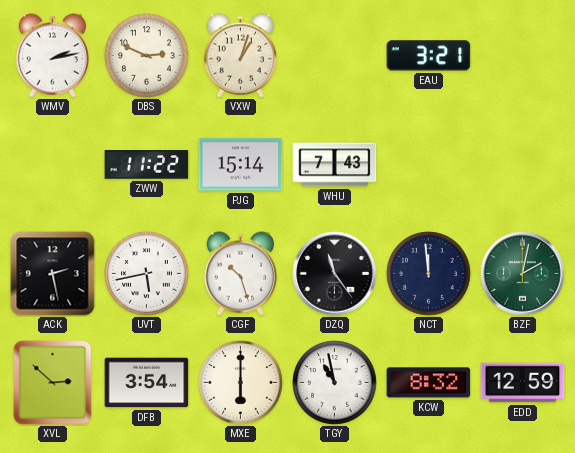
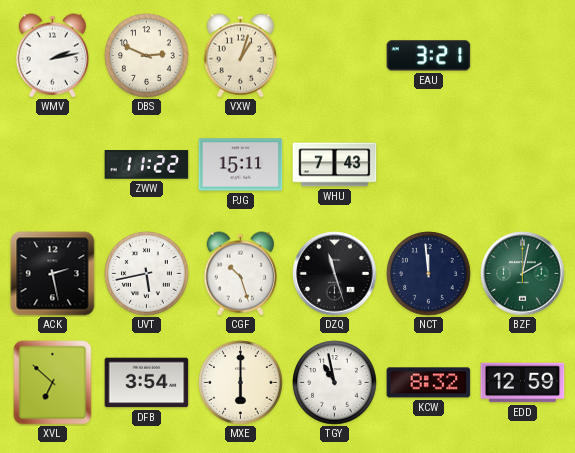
PJG: 15:14 -> 15:11 (241, 165)
DZQ: 11:24 -> 11:27 (335, 274)
XVL: 2:52 -> 6:52 (53, 383)
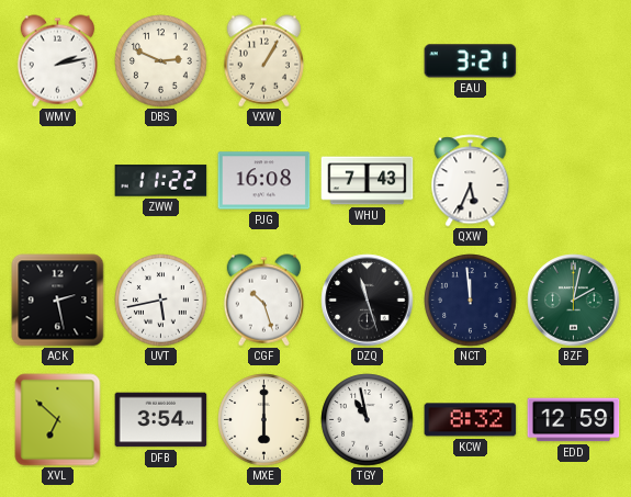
VXW: 1:03 -> 1:05 (263, 61)
PJG: 15:11 -> 16:08 (264, 181)
QXW: none -> 5:34 (471, 181)
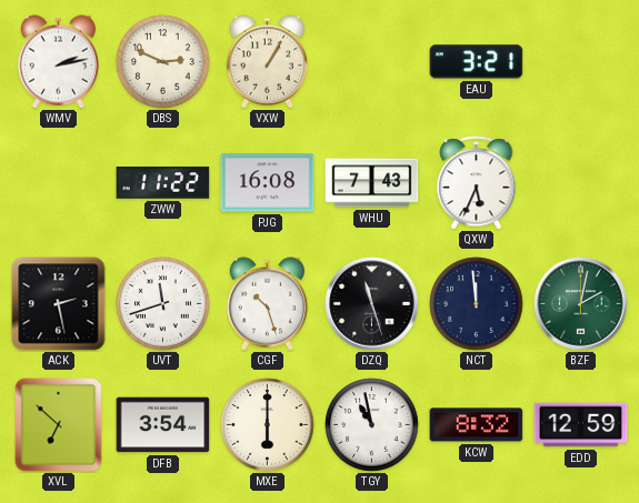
UVT: 5:43 -> 11:42 (163, 304)
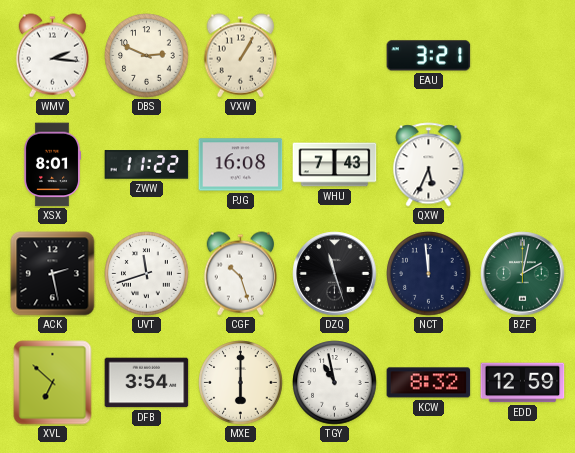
WMV: 2:13 -> 2:16 (52, 56)
XSX: none -> 8:01 (52, 165)
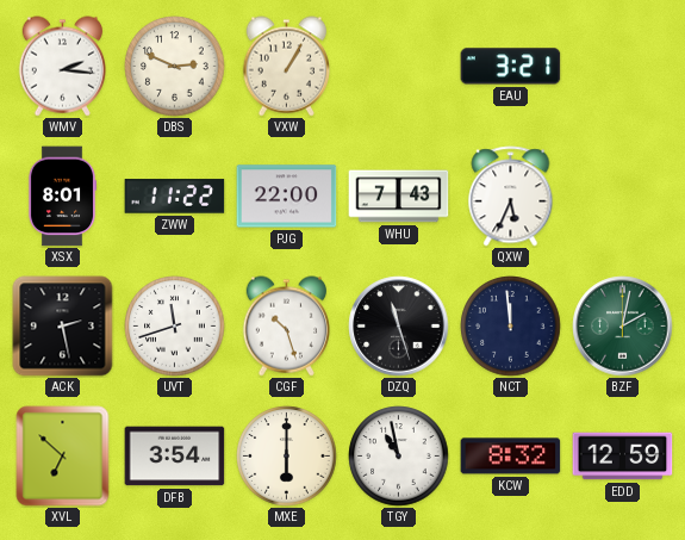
PJG: 16:08 -> 22:00 (287, 197)
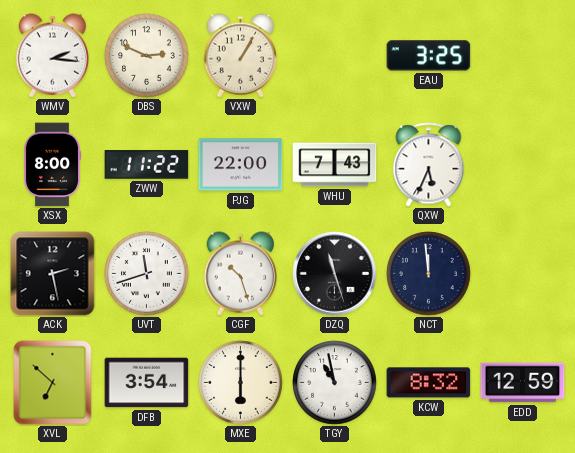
EAU: 3:21 -> 3:25 (429, 56)
XSX: 8:01 -> 8:00 (52, 165)
BZF: 2:02 -> none (623, 327)
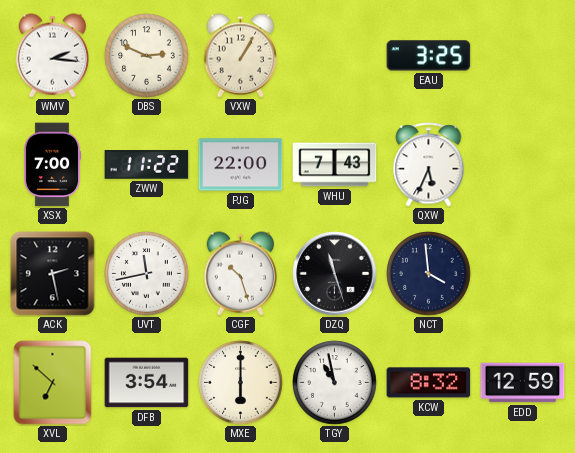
XSX: 8:00 -> 7:00 (52, 165)
UVT: 11:42 -> 11:43 (147, 274)
NCT: 11:59 -> 3:59 (429, 274)
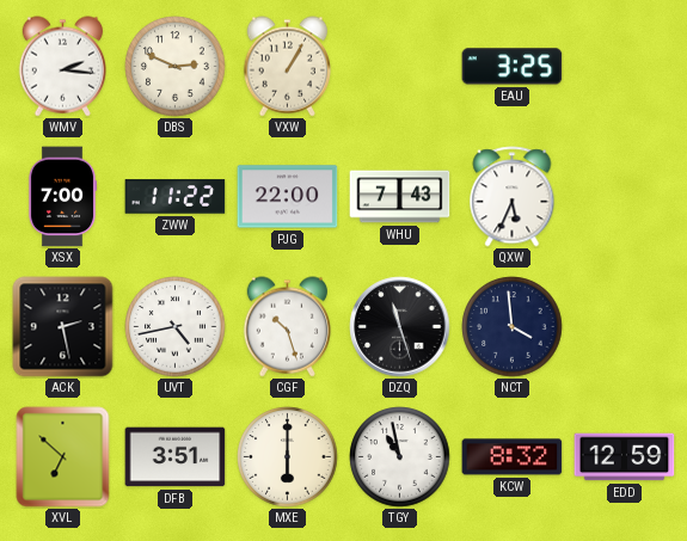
UVT: 11:43 -> 4:43 (176, 327)
DFB: 3:54 -> 3:51 (176, 457)
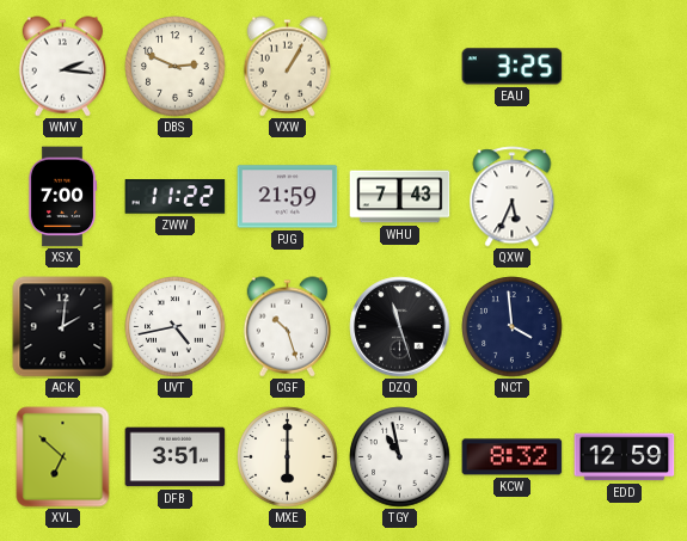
PJG: 22:00 -> 21:59 (288, 197)
ACK: 2:28 -> 2:01 (63, 327)
